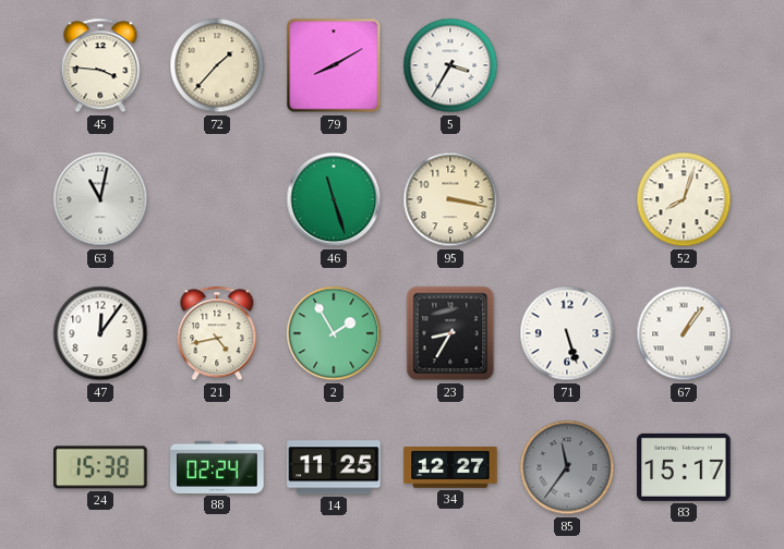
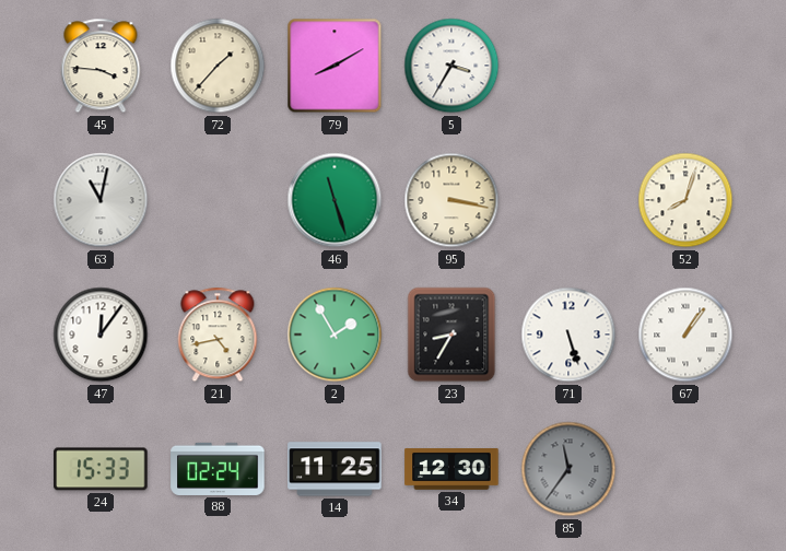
24: 15:38 -> 15:33 (101, 469)
34: 12:27 -> 12:30 (451, 470)
83: 15:17 -> none (684, 467)
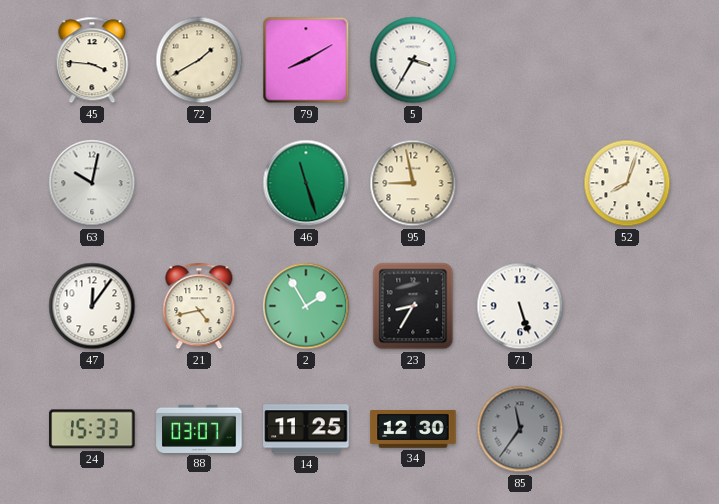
72: 1:37 -> 1:40 (199, 60)
63: 11:02 -> 10:02 (92, 183)
95: 3:17 -> 8:58 (413, 183)
67: 1:06 -> none (685, 335)
88: 02:24 -> 03:07 (199, 429)
